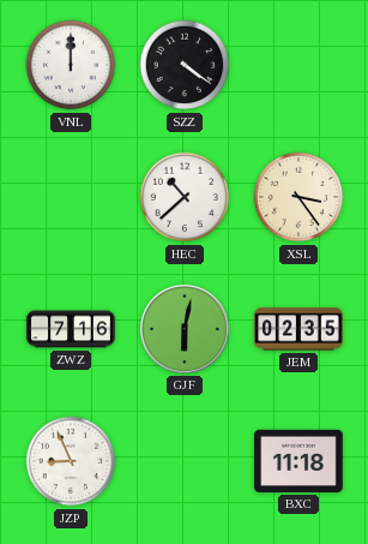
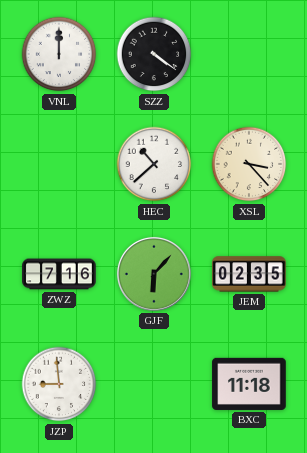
XSL: 3:24 -> 3:23 (249, 164)
GJF: 6:02 -> 6:07 (154, 274)
JZP: 8:56 -> 8:59 (59, 384)
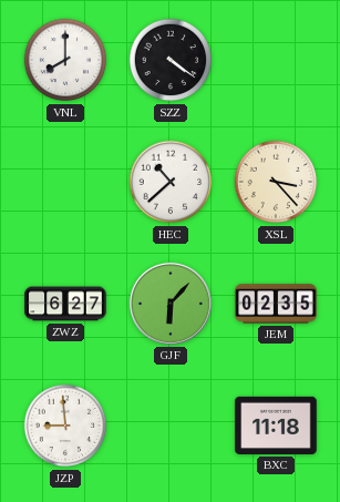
VNL: 12:00 -> 8:00 (65, 60)
ZWZ: 7:16 -> 6:27 (65, 304)
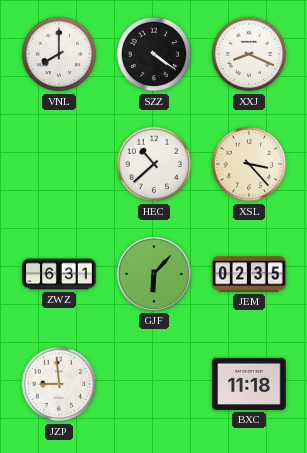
XXJ: none -> 8:19 (249, 54)
ZWZ: 6:27 -> 6:31 (59, 274)
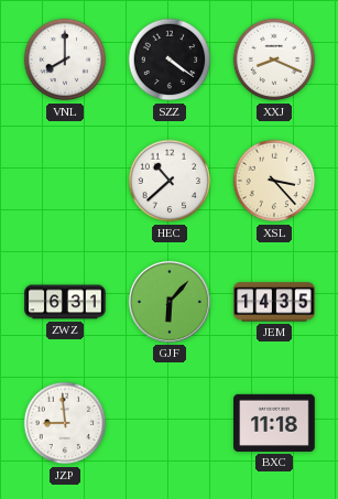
JEM: 02:35 -> 14:35 (274, 302)
